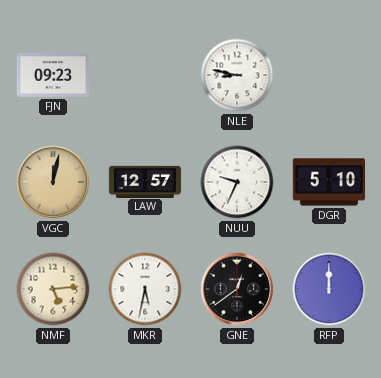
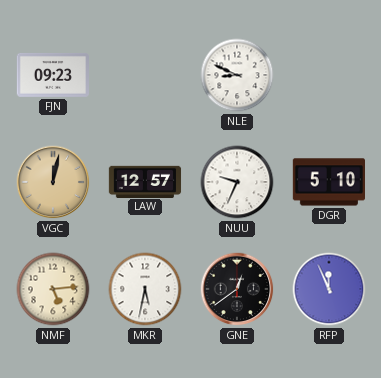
NLE: 8:47 -> 8:49 (237, 75)
RFP: 12:00 -> 11:56 (329, 289)
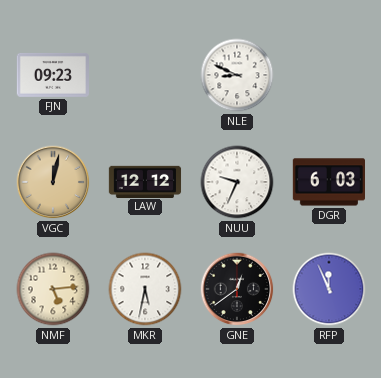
LAW: 12:57 -> 12:12 (145, 181)
DGR: 5:10 -> 6:03 (328, 182)
